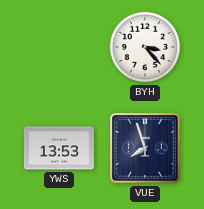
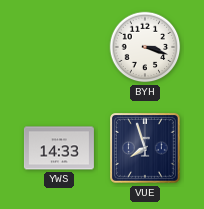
BYH: 3:23 -> 3:18 (145, 47)
YWS: 13:53 -> 14:33 (59, 148)
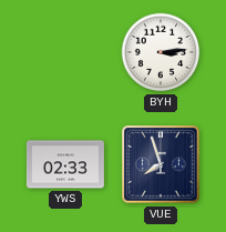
BYH: 3:18 -> 3:14 (161, 52)
YWS: 14:33 -> 02:33 (65, 164)
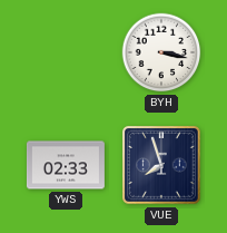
BYH: 3:14 -> 3:17 (161, 52)
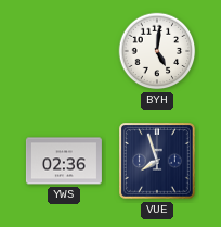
BYH: 3:17 -> 5:01 (157, 51)
YWS: 02:33 -> 02:36 (64, 161)
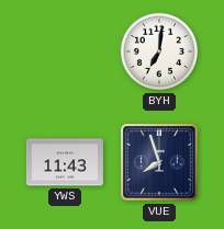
BYH: 5:01 -> 7:01 (159, 51)
YWS: 02:36 -> 11:43 (65, 162)
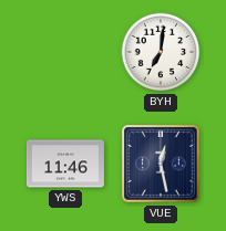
YWS: 11:43 -> 11:46 (65, 164)
VUE: 7:57 -> 12:28 (162, 165)
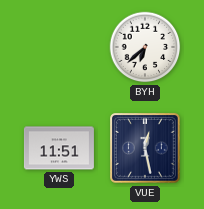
BYH: 7:01 -> 6:38 (145, 47)
YWS: 11:46 -> 11:51 (59, 148)
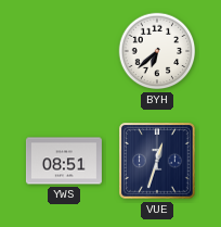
YWS: 11:51 -> 08:51 (64, 161)
VUE: 12:28 -> 12:33 (158, 162)
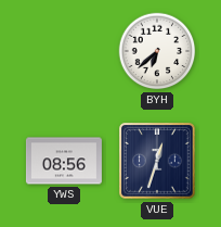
YWS: 08:51 -> 08:56 (64, 161)
